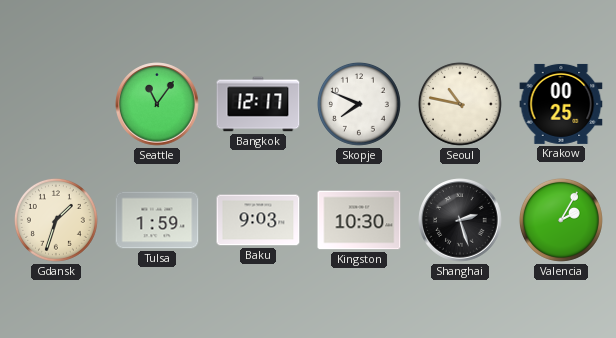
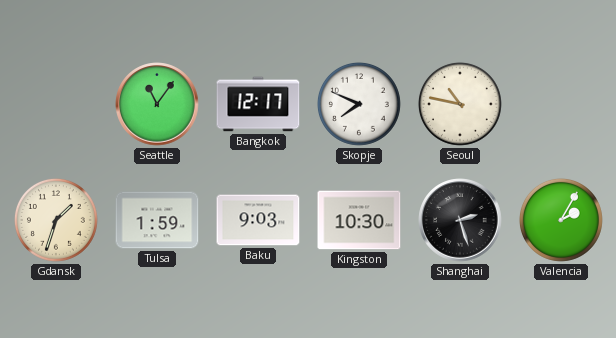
Krakow: 00:25 -> none (561, 104)
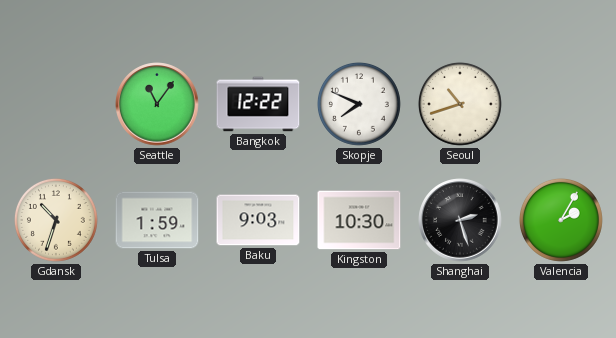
Bangkok: 12:17 -> 12:22 (258, 104)
Seoul: 10:47 -> 10:42 (460, 104)
Gdansk: 1:33 -> 10:33 (56, 220)
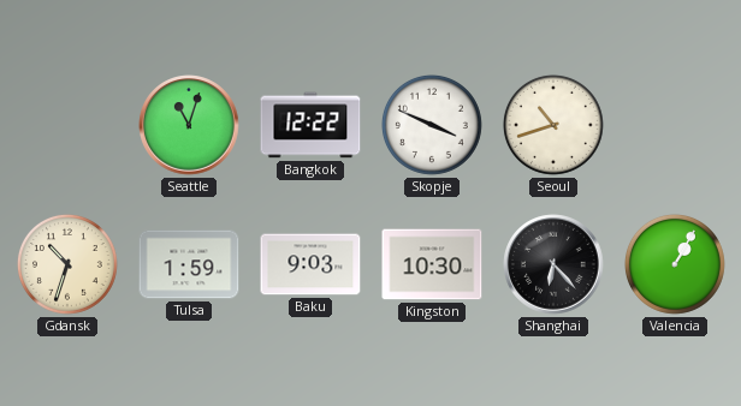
Seattle: 11:06 -> 11:03 (189, 125)
Skopje: 7:49 -> 3:49 (432, 125)
Shanghai: 2:27 -> 6:23 (553, 264)
Valencia: 2:05 -> 1:05 (675, 264)
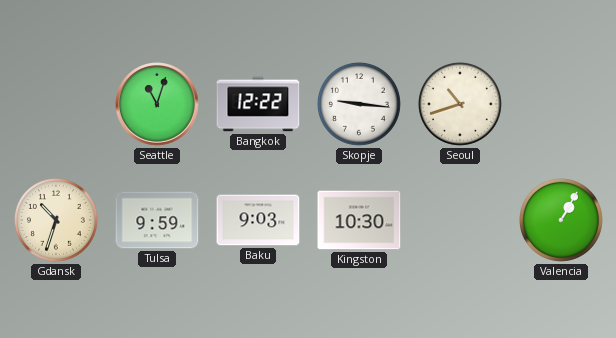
Skopje: 3:49 -> 9:16 (359, 104)
Tulsa: 1:59 -> 9:59 (157, 220)
Shanghai: 6:23 -> none (553, 264)
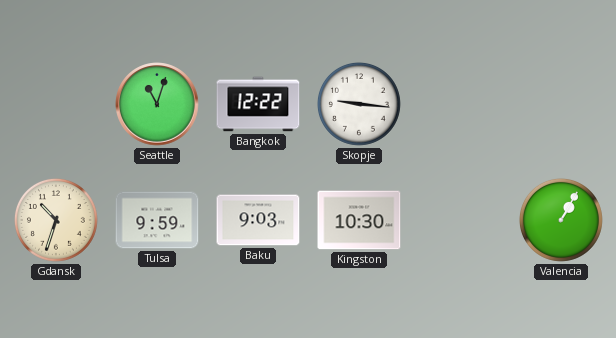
Seoul: 10:42 -> none (460, 104)
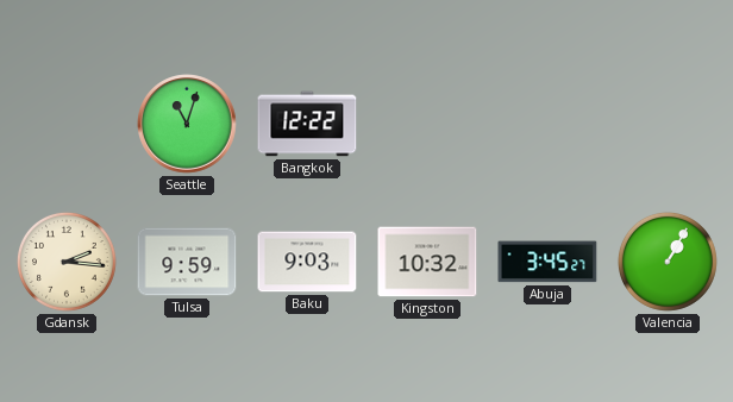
Skopje: 9:16 -> none (359, 104)
Gdansk: 10:33 -> 2:16 (67, 262)
Kingston: 10:30 -> 10:32 (427, 262)
Abuja: none -> 3:45 (547, 262)
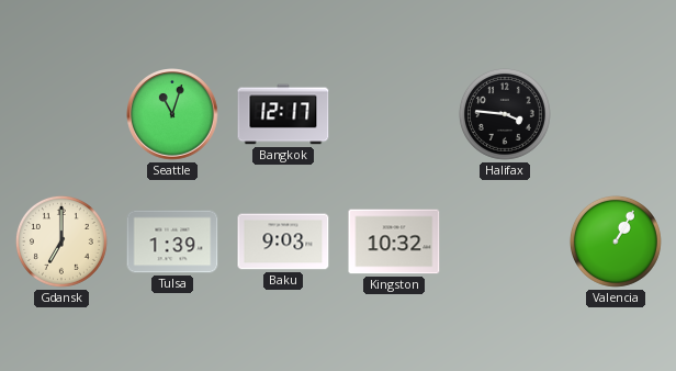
Bangkok: 12:22 -> 12:17 (283, 114)
Halifax: none -> 3:46 (505, 114)
Gdansk: 2:16 -> 7:00 (61, 241)
Tulsa: 9:59 -> 1:39 (172, 241)
Abuja: 3:45 -> none (547, 262)
